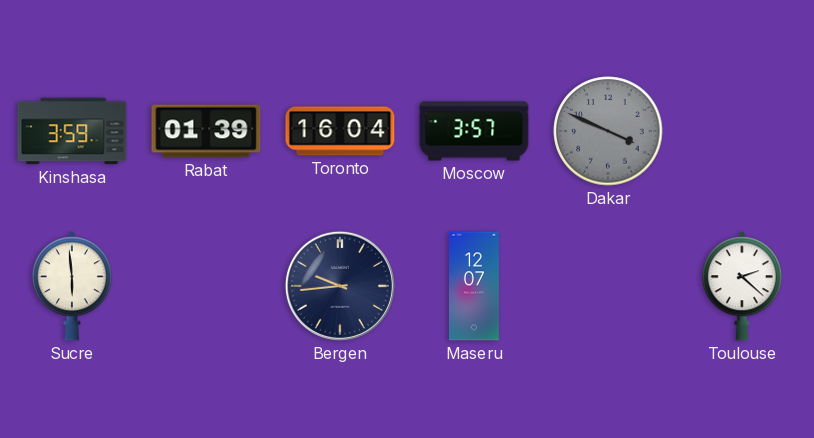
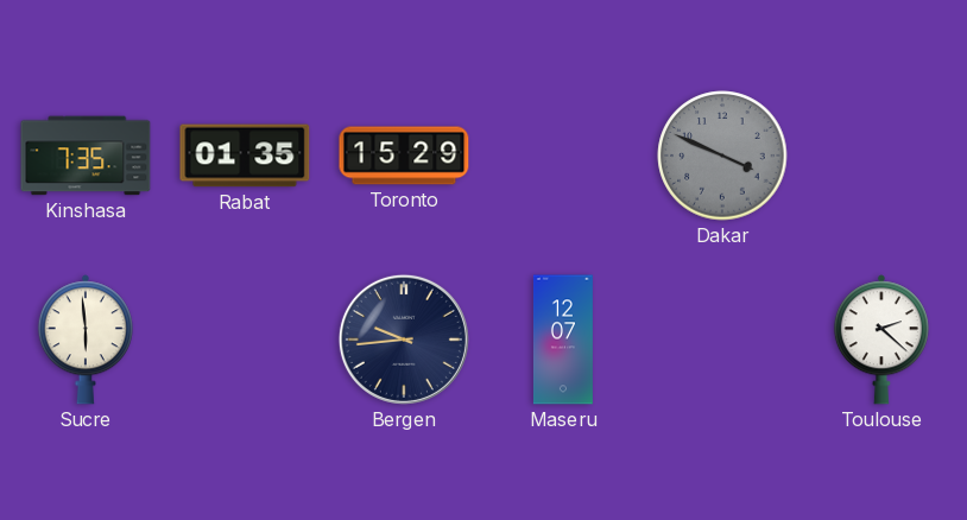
Kinshasa: 3:59 -> 7:35 (86, 156)
Rabat: 01:39 -> 01:35 (245, 156)
Toronto: 16:04 -> 15:29 (404, 156)
Moscow: 3:57 -> none (474, 131)
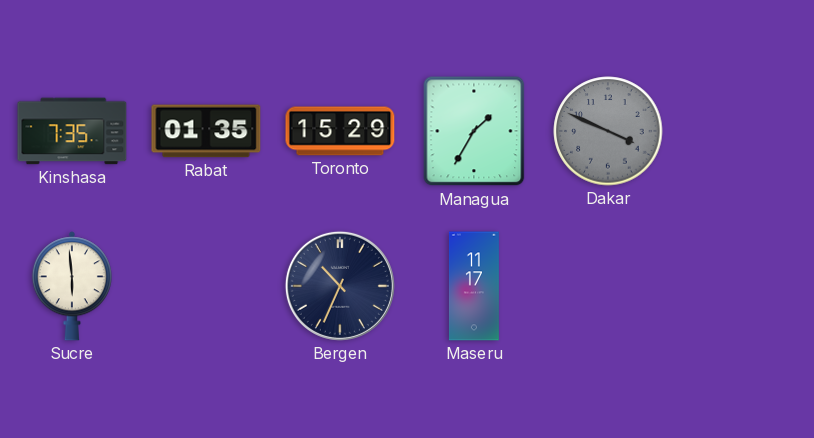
Managua: none -> 1:35 (474, 131)
Bergen: 9:44 -> 10:34 (340, 286)
Maseru: 12:07 -> 11:17 (474, 286)
Toulouse: 2:22 -> none (881, 340)
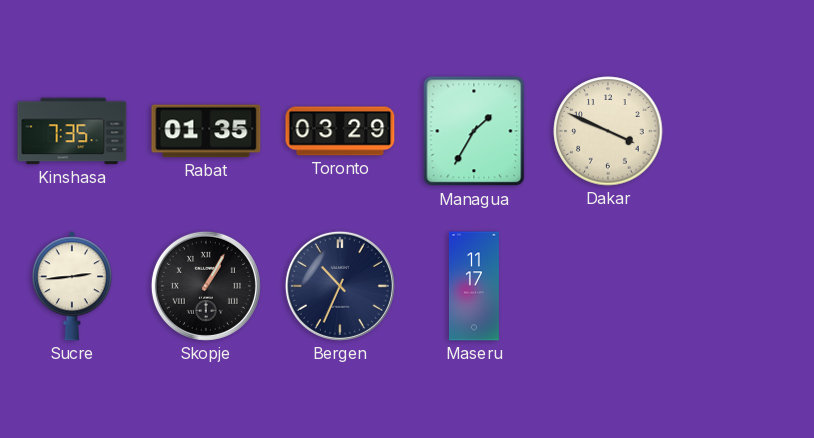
Toronto: 15:29 -> 03:29 (340, 131)
Dakar dial: grey -> cream (608, 131)
Sucre: 5:59 -> 2:44 (72, 286)
Skopje: none -> 1:05 (206, 286)
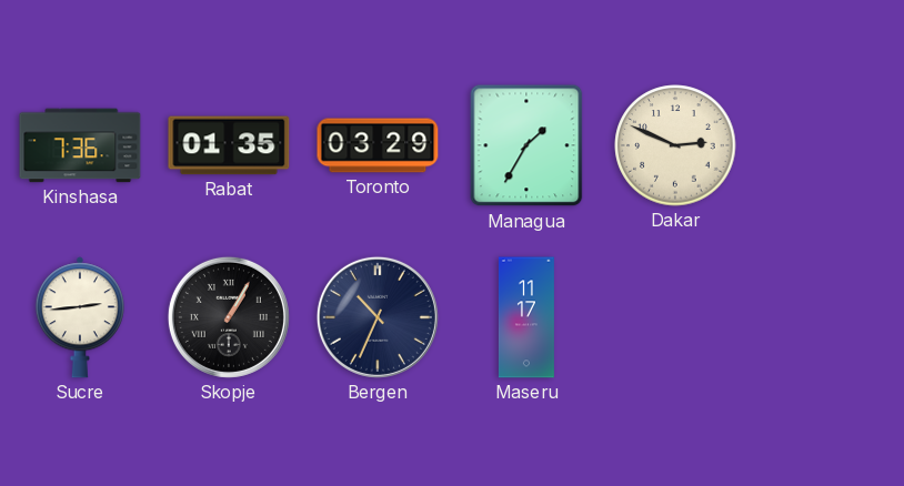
Kinshasa: 7:35 -> 7:36 (80, 145)
Dakar: 3:49 -> 2:49 (675, 145)
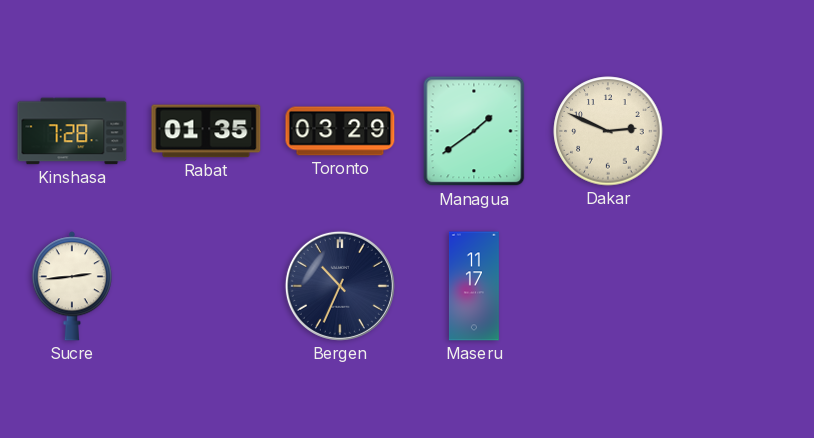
Kinshasa: 7:36 -> 7:28 (72, 131)
Managua: 1:35 -> 1:39 (474, 131)
Skopje: 1:05 -> none (229, 317)
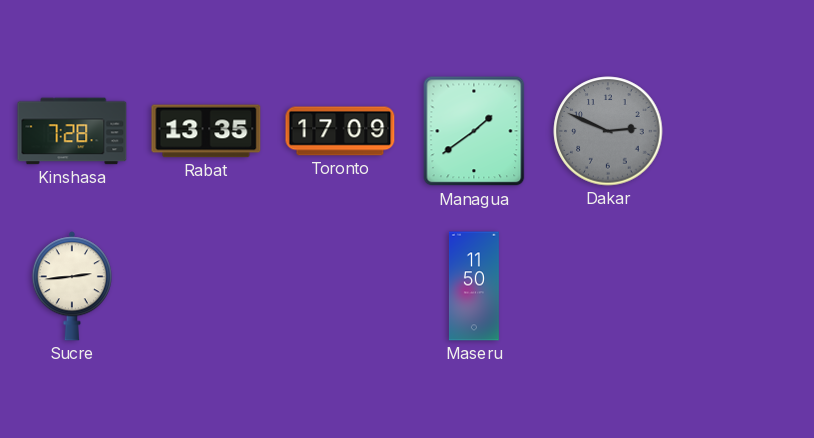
Rabat: 01:35 -> 13:35 (206, 131)
Toronto: 03:29 -> 17:09 (340, 131)
Dakar dial: cream -> grey (608, 131)
Bergen: 10:34 -> none (340, 286)
Maseru: 11:17 -> 11:50 (474, 286)
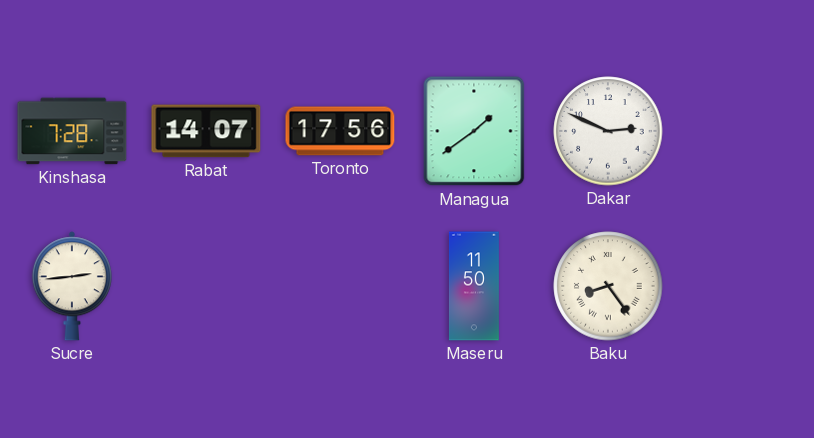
Rabat: 13:35 -> 14:07 (206, 131)
Toronto: 17:09 -> 17:56 (340, 131)
Dakar dial: grey -> white (608, 131)
Baku: none -> 8:24 (608, 286)
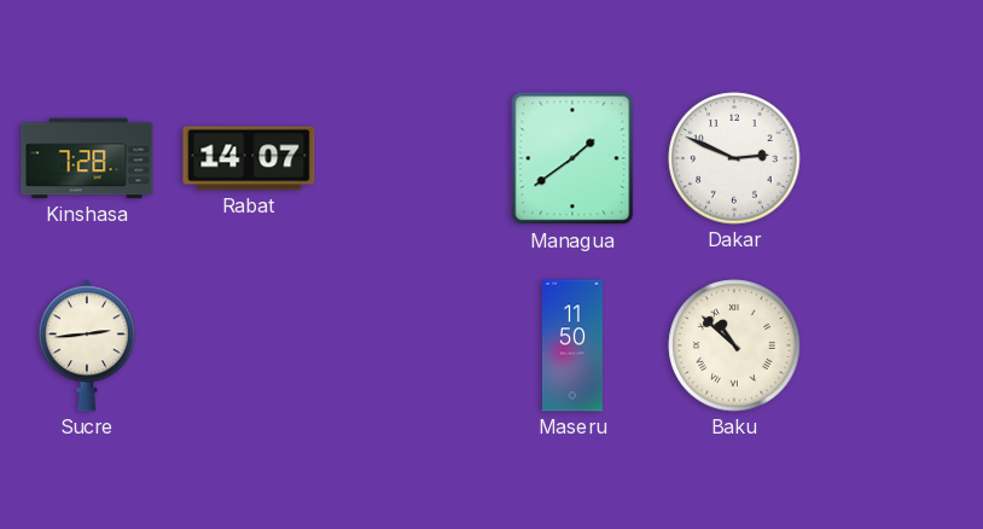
Toronto: 17:56 -> none (340, 131)
Baku: 8:24 -> 10:52 (734, 345)
